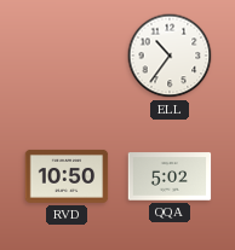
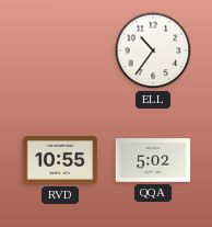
RVD: 10:50 -> 10:55 (60, 160)
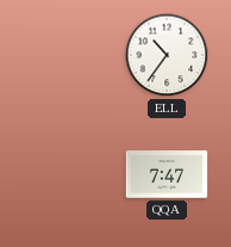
RVD: 10:55 -> none (60, 160)
QQA: 5:02 -> 7:47 (167, 174)
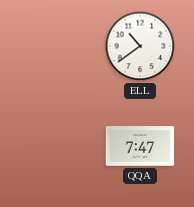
ELL: 10:36 -> 10:39 (140, 46)
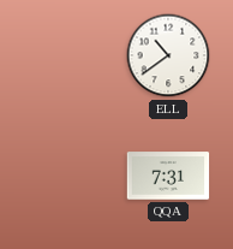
QQA: 7:47 -> 7:31 (168, 176)
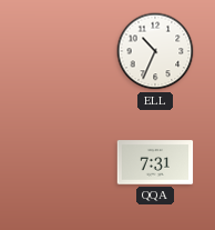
ELL: 10:39 -> 10:34 (155, 51)
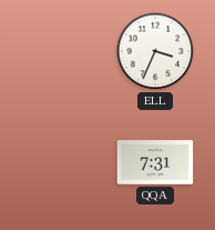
ELL: 10:34 -> 3:34 (155, 51)
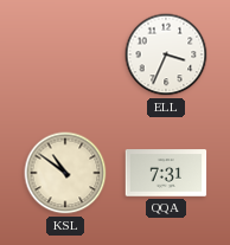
KSL: none -> 10:51 (65, 173)
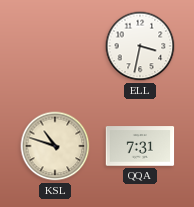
ELL: 3:34 -> 3:32 (140, 46)
KSL: 10:51 -> 10:48 (55, 146)
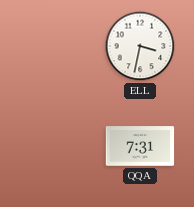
KSL: 10:48 -> none (55, 146)
